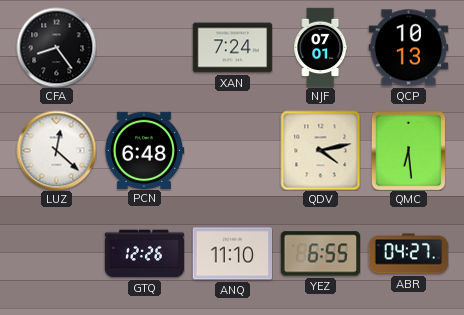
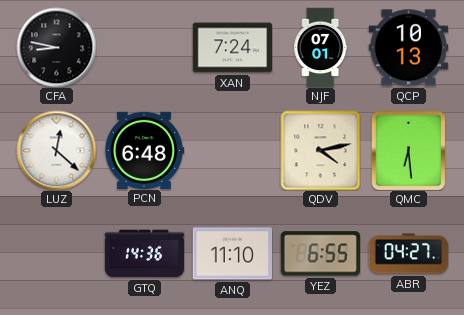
CFA: 8:24 -> 8:47 (56, 47)
GTQ: 12:26 -> 14:36 (144, 254)
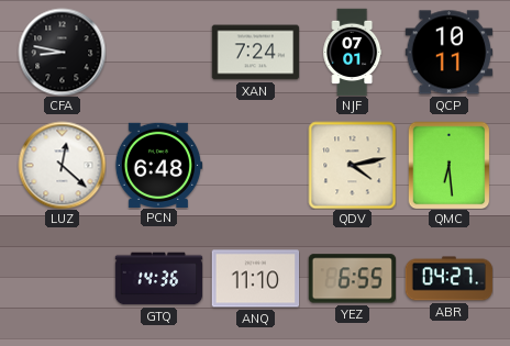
QCP: 10:13 -> 10:11 (448, 53)
